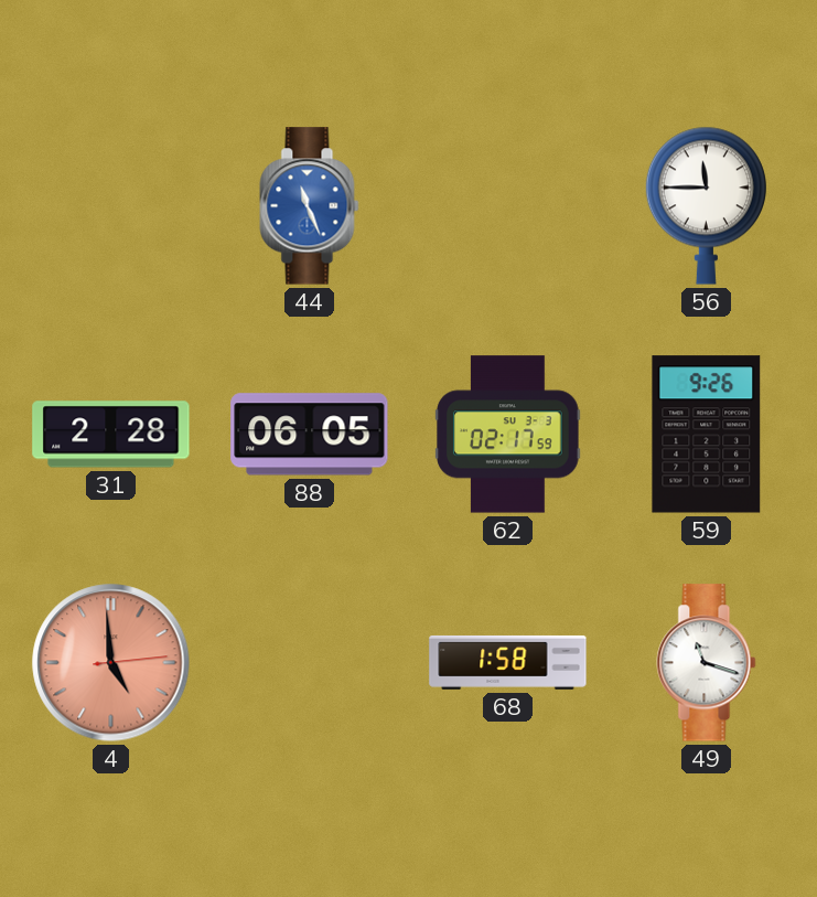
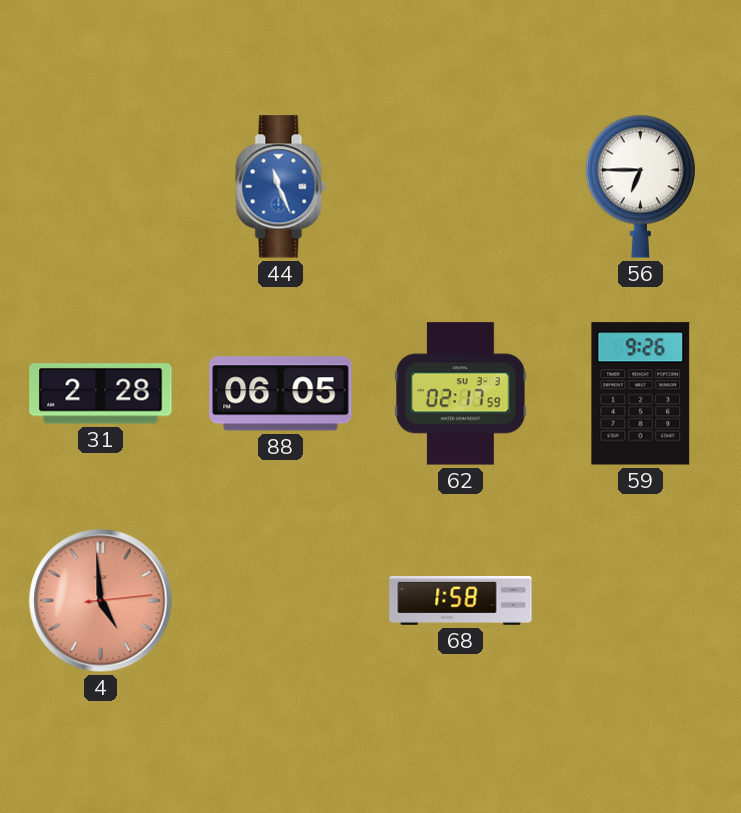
56: 11:45 -> 6:45 (640, 186)
49: 11:18 -> none (707, 663)
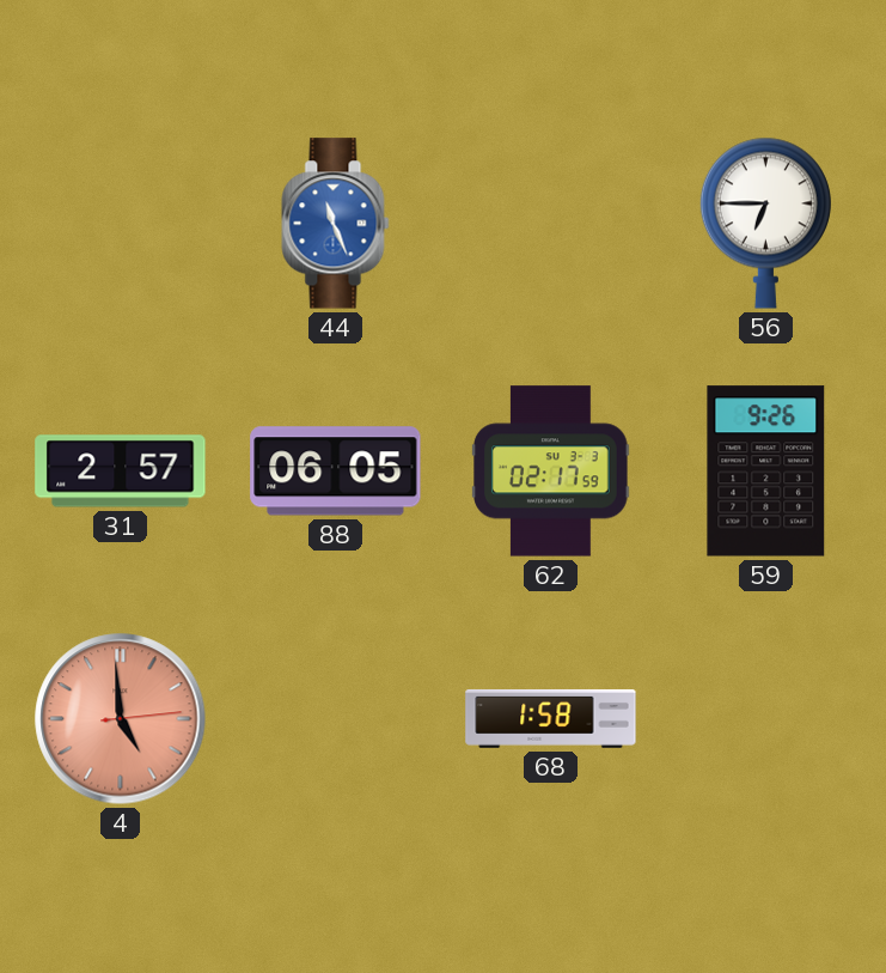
31: 2:28 -> 2:57 (121, 472)
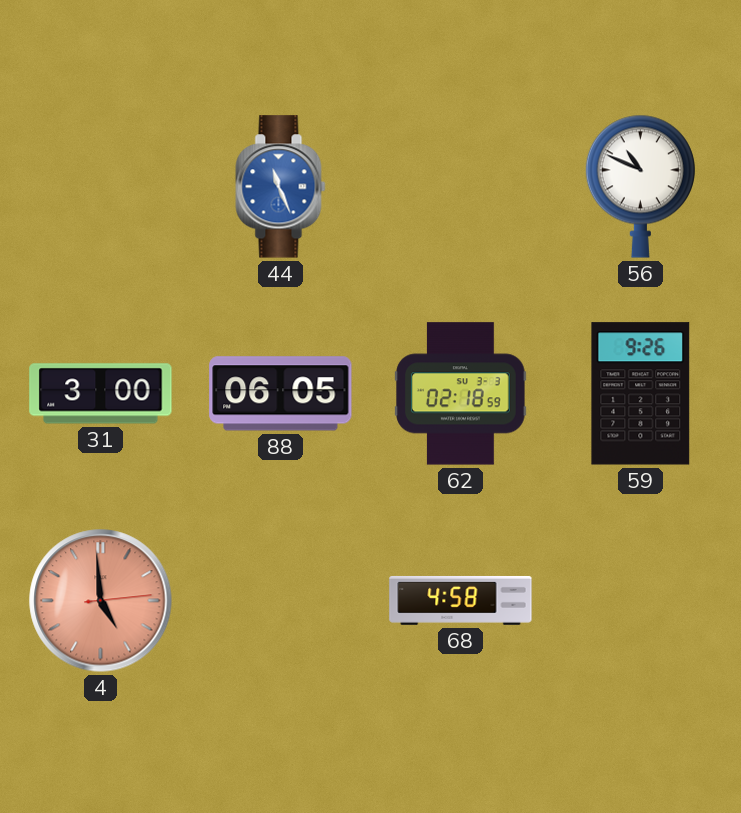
56: 6:45 -> 10:49 (640, 186)
31: 2:57 -> 3:00 (101, 394)
62: 02:17 -> 02:18 (461, 394)
68: 1:58 -> 4:58 (461, 600)
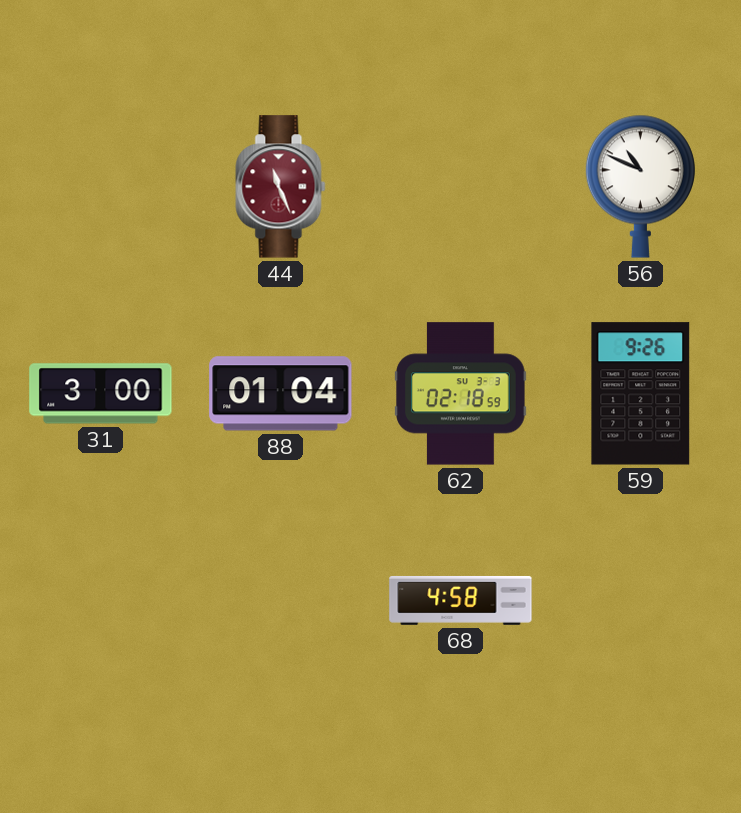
44 dial: blue -> burgundy (281, 187)
88: 06:05 -> 01:04 (281, 394)
4: 4:59 -> none (101, 601)
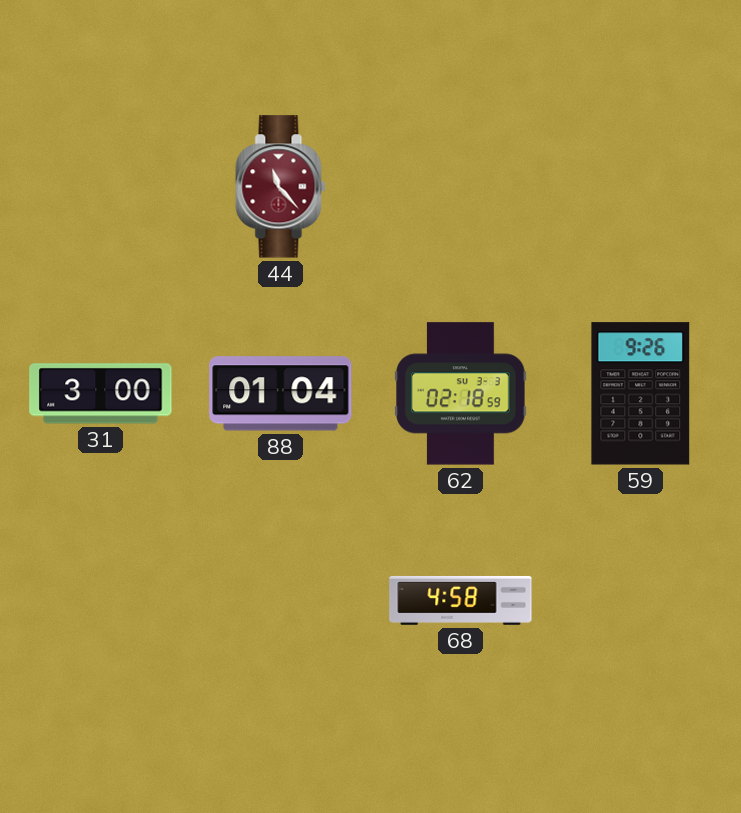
44: 11:26 -> 11:23 (281, 187)
56: 10:49 -> none (640, 186)
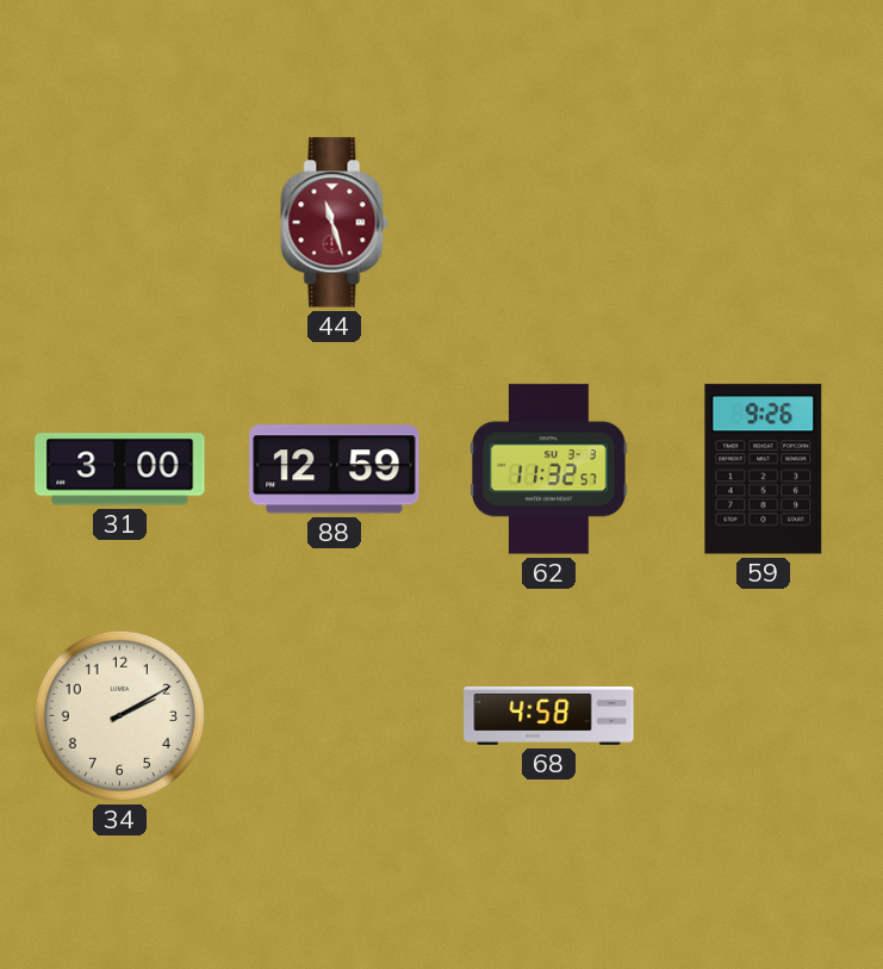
44: 11:23 -> 11:27 (335, 223)
88: 01:04 -> 12:59 (335, 470)
62: 02:18 -> 11:32 (549, 470)
34: none -> 2:10 (119, 715)
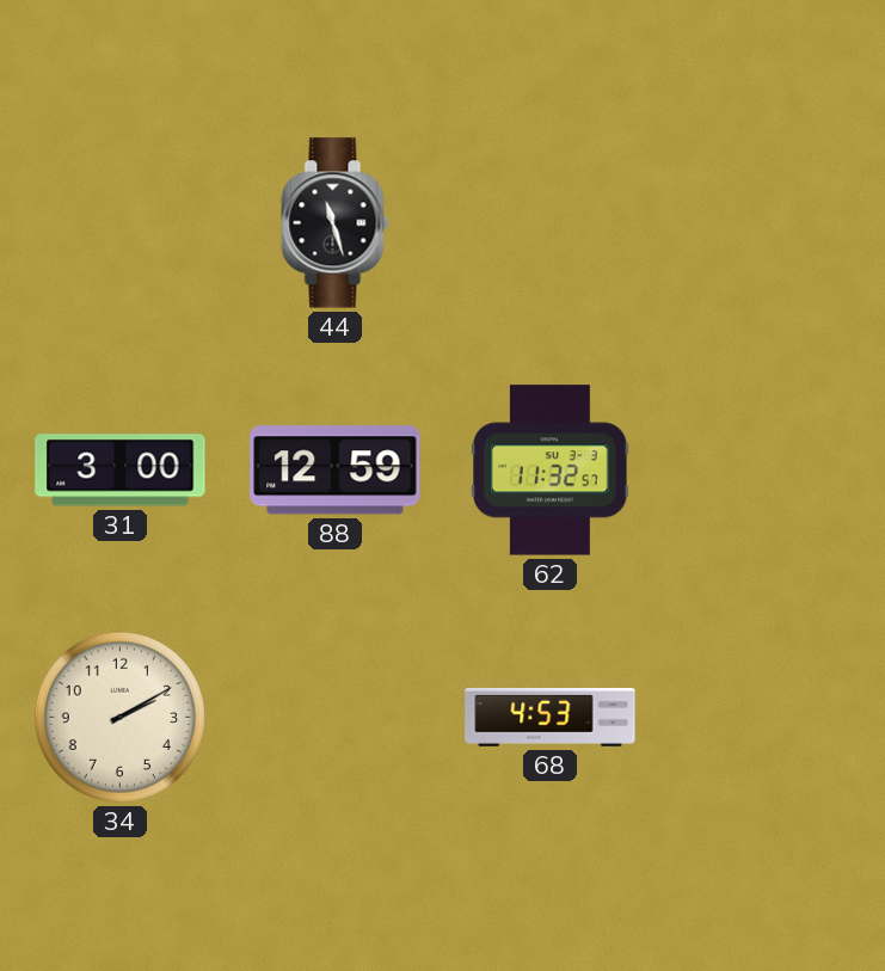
44 dial: burgundy -> black (336, 223)
59: 9:26 -> none (764, 470)
68: 4:58 -> 4:53 (551, 717)
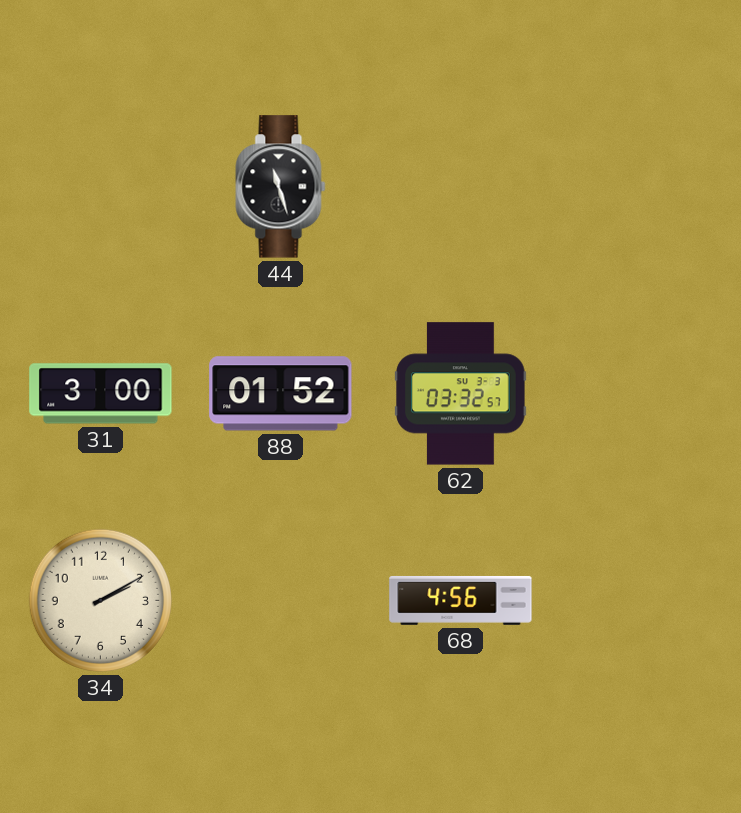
88: 12:59 -> 01:52 (281, 394)
62: 11:32 -> 03:32 (461, 394)
68: 4:53 -> 4:56 (461, 600)
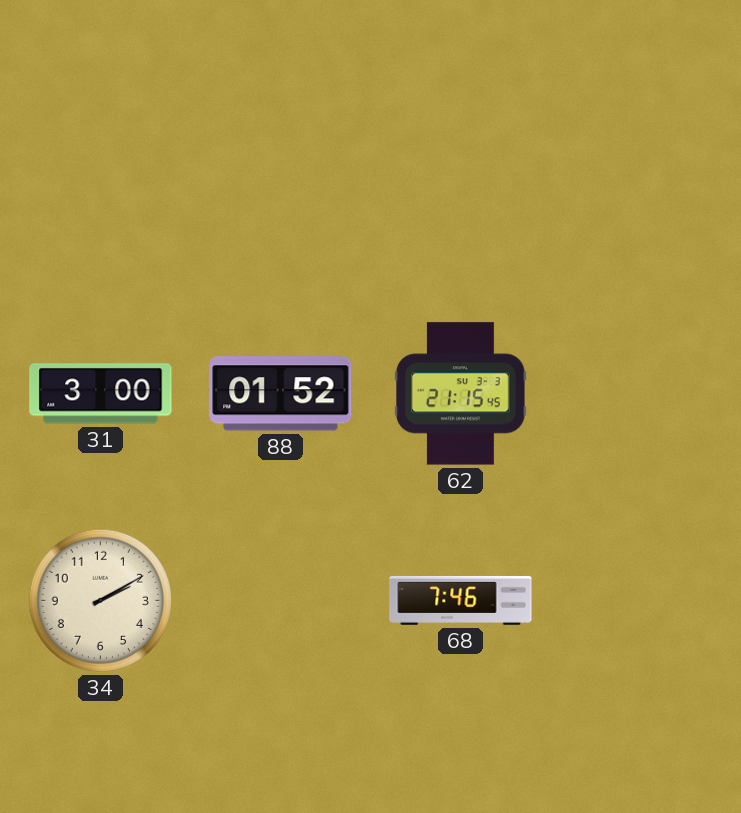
44: 11:27 -> none (281, 187)
62: 03:32 -> 21:15 (461, 394)
68: 4:56 -> 7:46 (461, 600)
